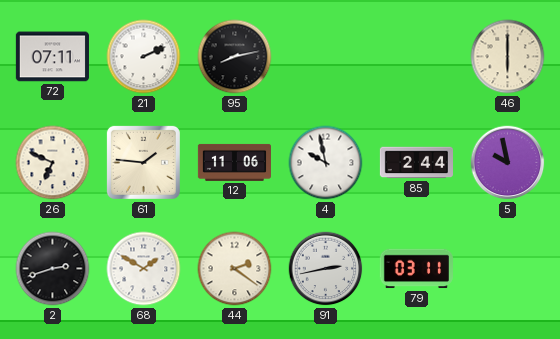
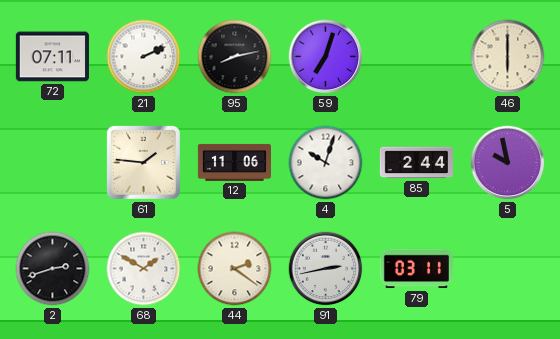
59: none -> 7:03 (326, 57)
26: 6:49 -> none (53, 163)
4: 9:58 -> 10:03 (326, 163)
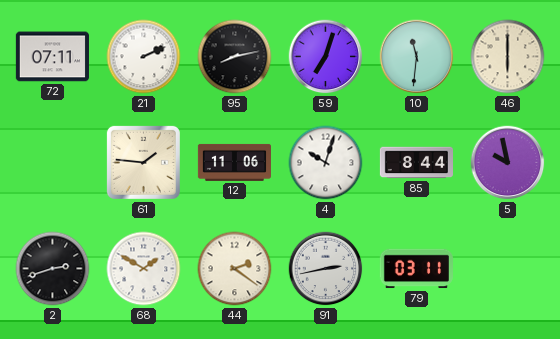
10: none -> 11:31 (417, 57)
85: 2:44 -> 8:44 (416, 163)
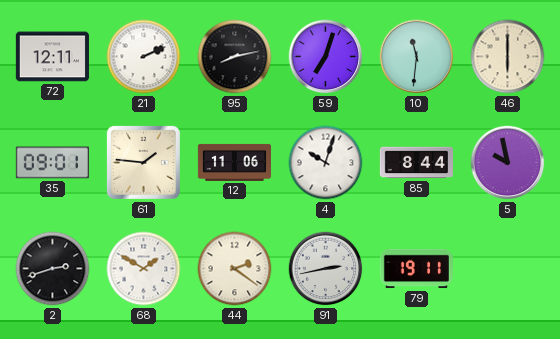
72: 07:11 -> 12:11 (52, 57)
35: none -> 09:01 (52, 163)
79: 03:11 -> 19:11 (416, 269)
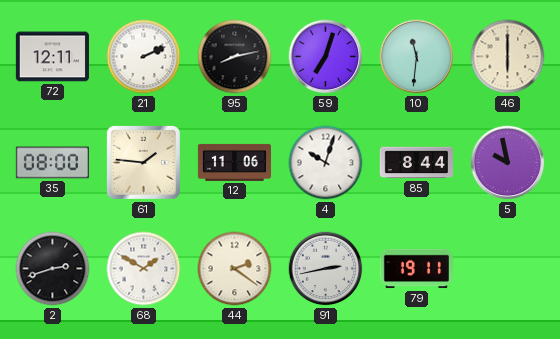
35: 09:01 -> 08:00 (52, 163)
